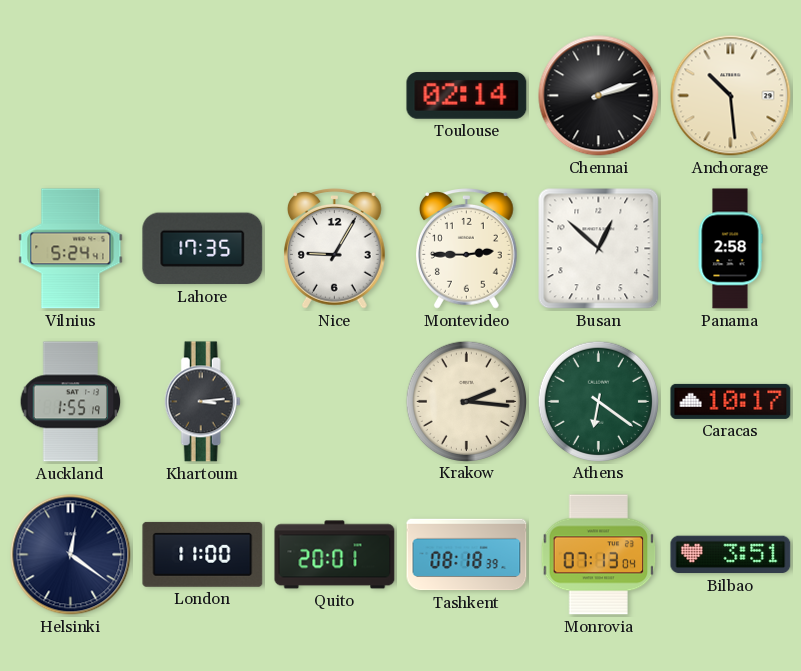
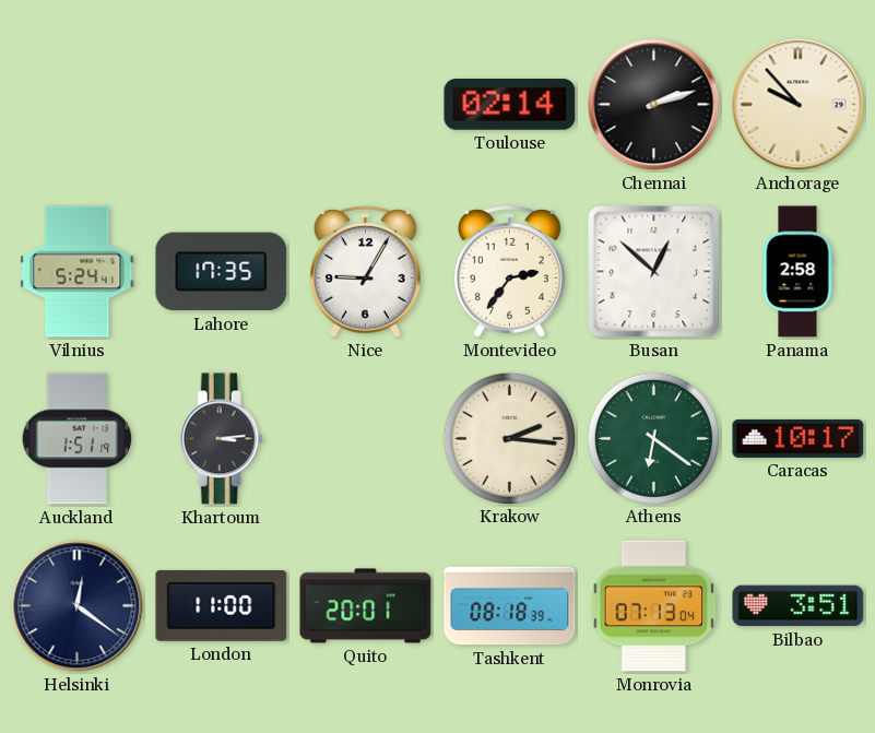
Anchorage: 10:29 -> 9:53 (799, 105)
Montevideo: 2:45 -> 2:36 (510, 272)
Auckland: 1:55 -> 1:51 (78, 439)
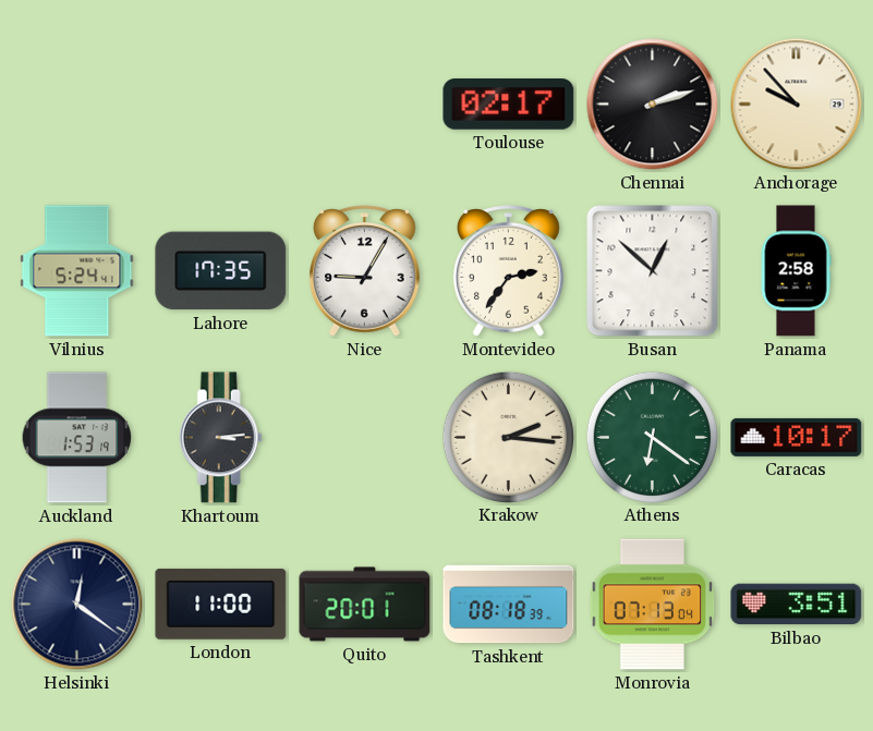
Toulouse: 02:14 -> 02:17 (509, 105)
Auckland: 1:51 -> 1:53 (77, 438)
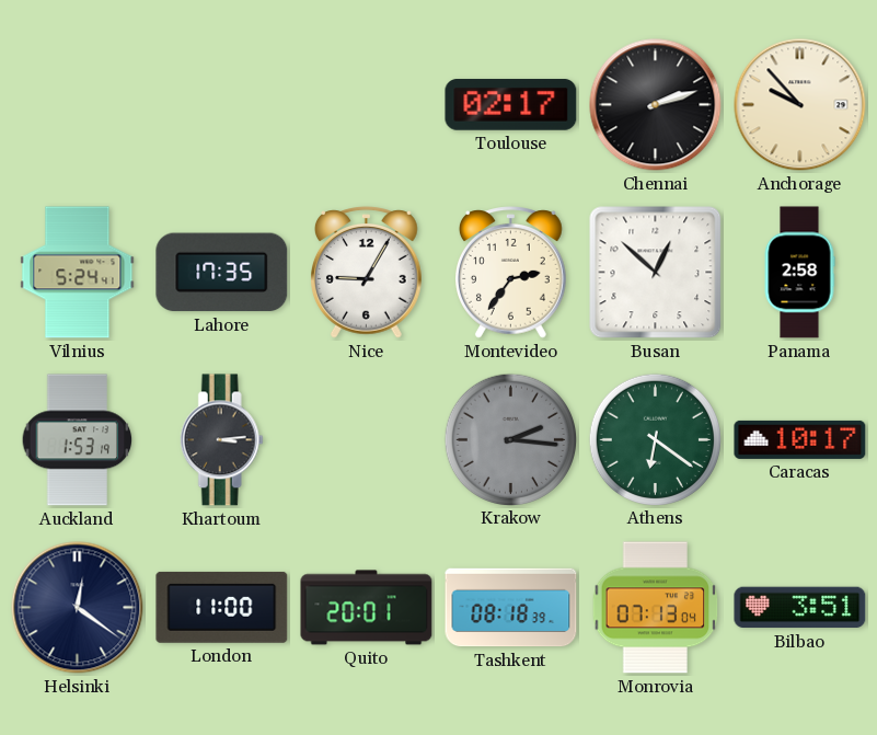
Krakow dial: cream -> grey (510, 439)
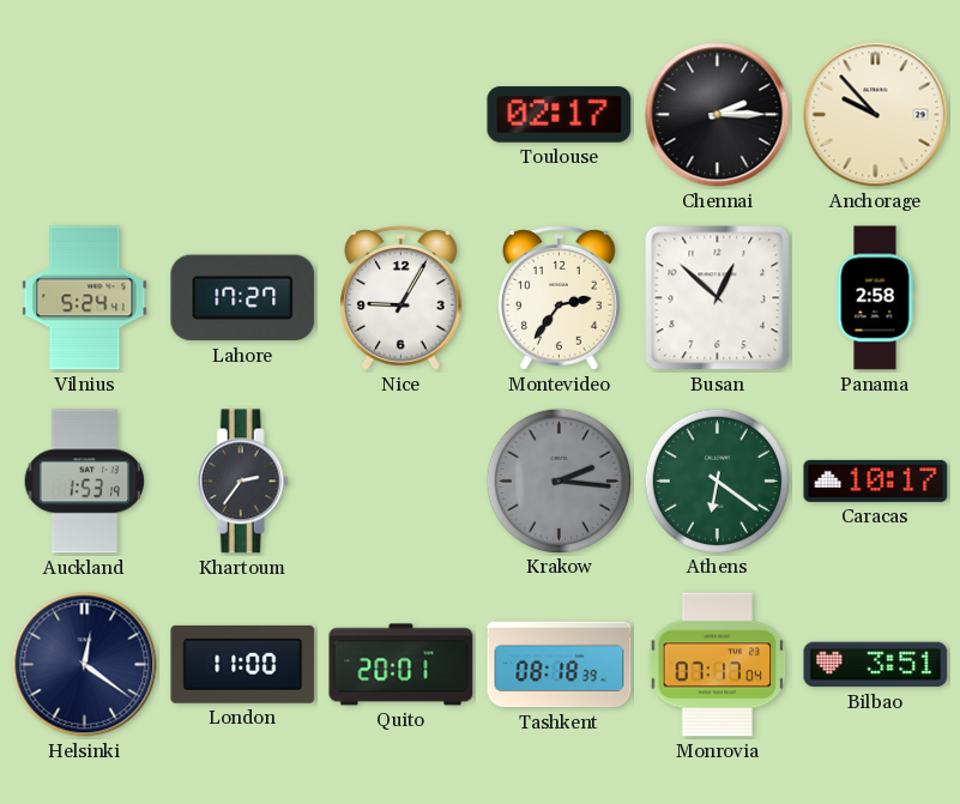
Chennai: 2:12 -> 2:15 (718, 115)
Lahore: 17:35 -> 17:27 (243, 298)
Khartoum: 3:14 -> 2:36 (242, 482)
Monrovia: 07:13 -> 07:17 (718, 665)
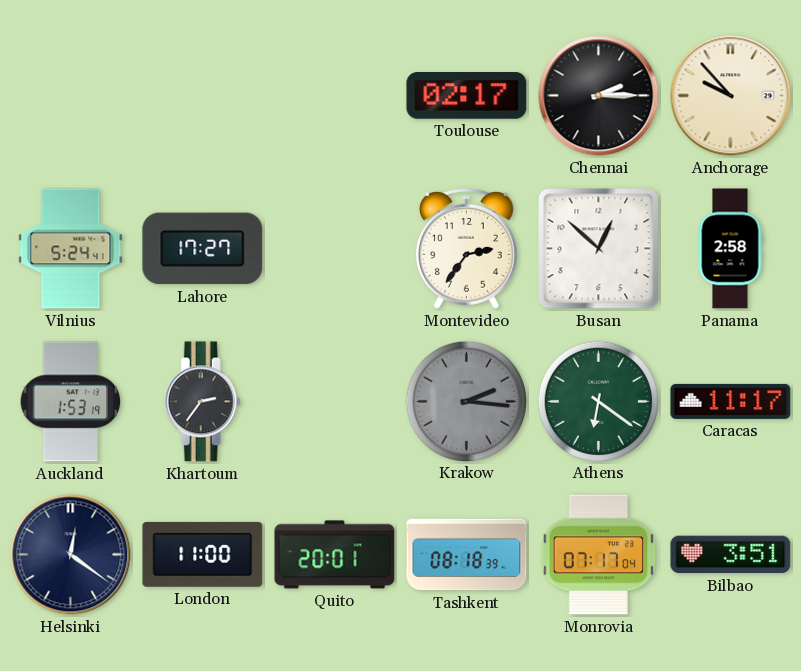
Nice: 9:05 -> none (401, 298)
Caracas: 10:17 -> 11:17 (731, 401)
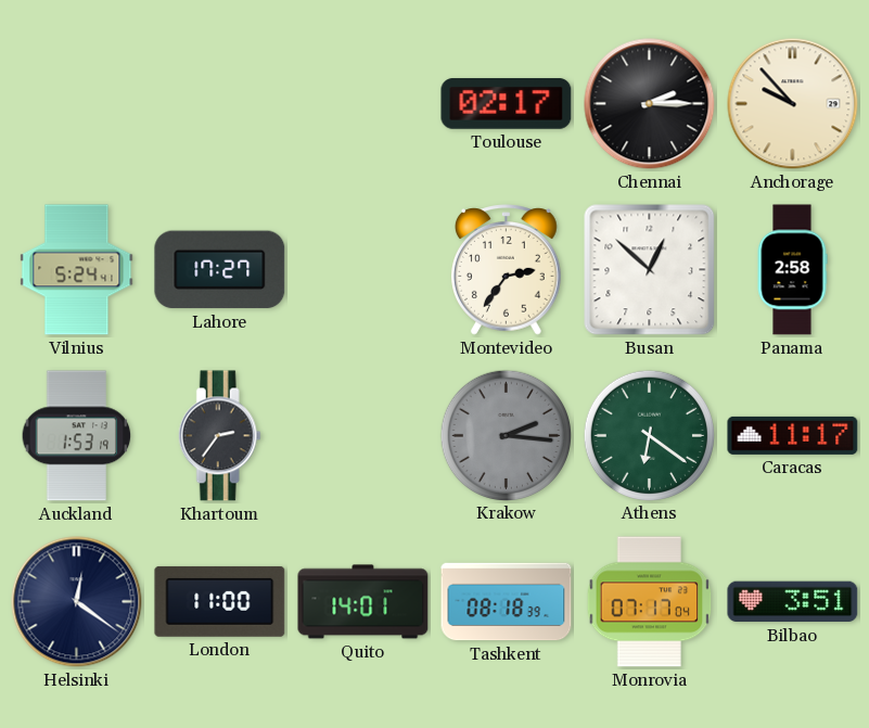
Quito: 20:01 -> 14:01 (363, 602)
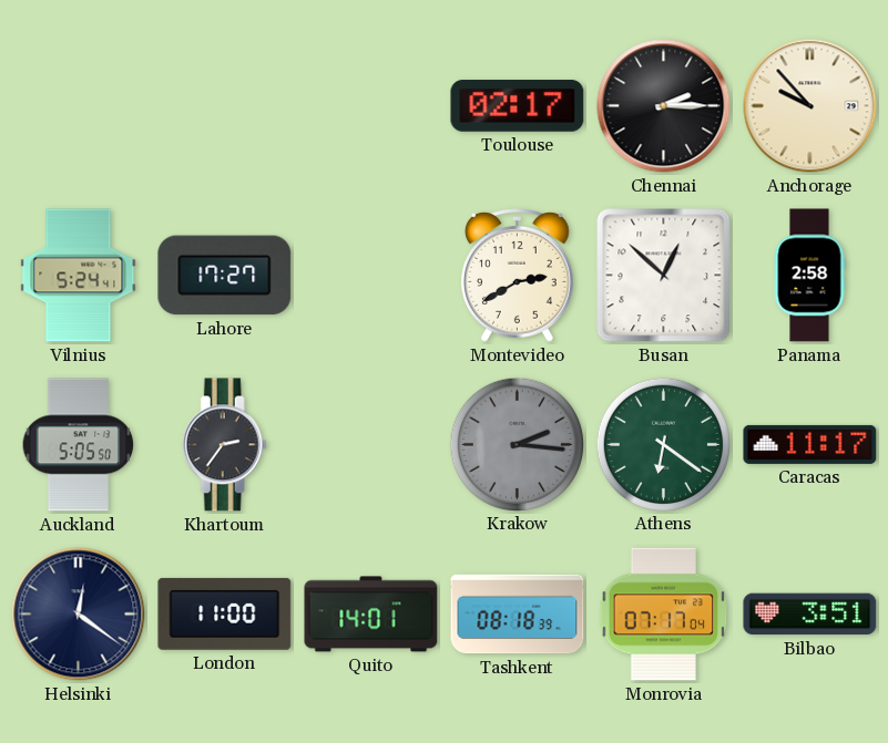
Montevideo: 2:36 -> 2:40 (518, 276)
Auckland: 1:53 -> 5:05 (79, 445)
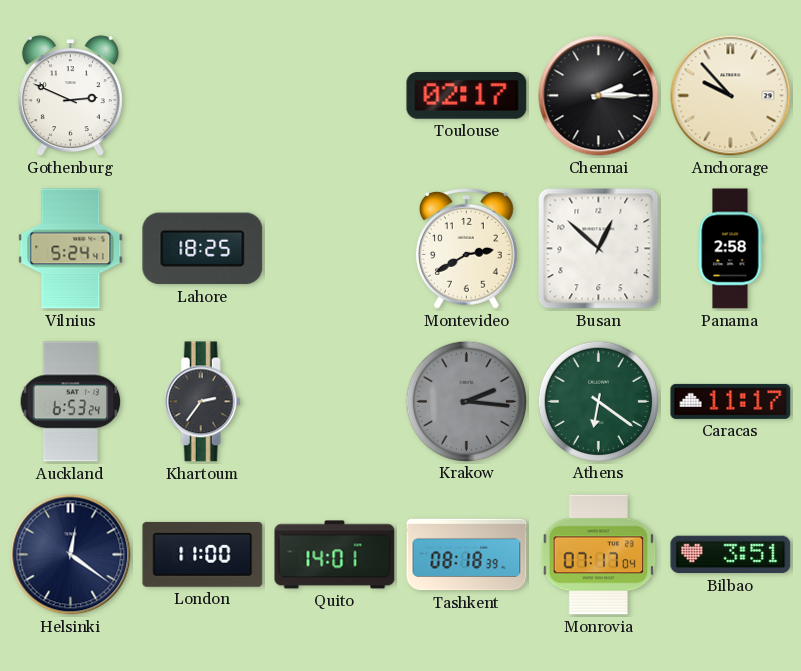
Gothenburg: none -> 2:49 (70, 96)
Lahore: 17:27 -> 18:25 (203, 249)
Auckland: 5:05 -> 6:53 (71, 402)
